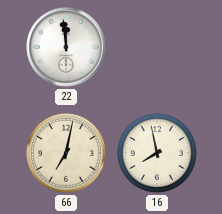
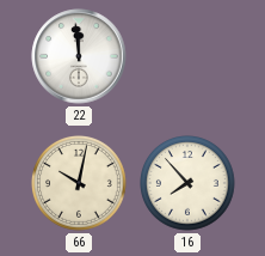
66: 7:02 -> 10:02 (80, 184)
16: 7:58 -> 7:53 (189, 184)
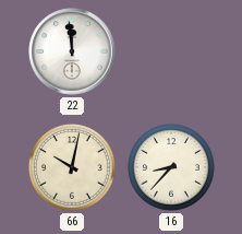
16: 7:53 -> 8:37 (172, 168)
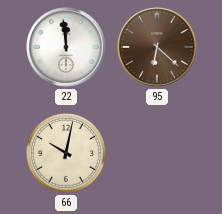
95: none -> 6:22 (157, 47)
16: 8:37 -> none (172, 168)
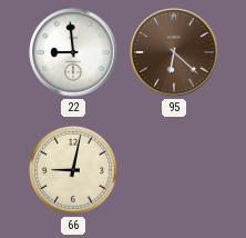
22: 11:59 -> 8:59 (73, 52)
66: 10:02 -> 9:02 (74, 171)
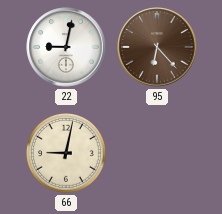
22: 8:59 -> 9:02 (66, 47)
95: 6:22 -> 6:23 (157, 47)
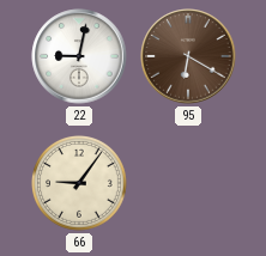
95: 6:23 -> 6:20 (188, 56)
66: 9:02 -> 9:06 (80, 184)
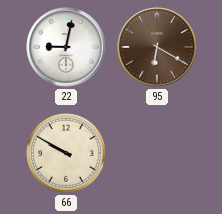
66: 9:06 -> 9:50 (67, 154)
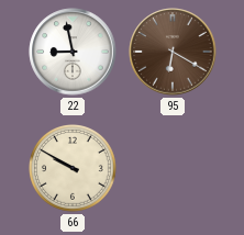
22: 9:02 -> 8:58 (73, 52)
